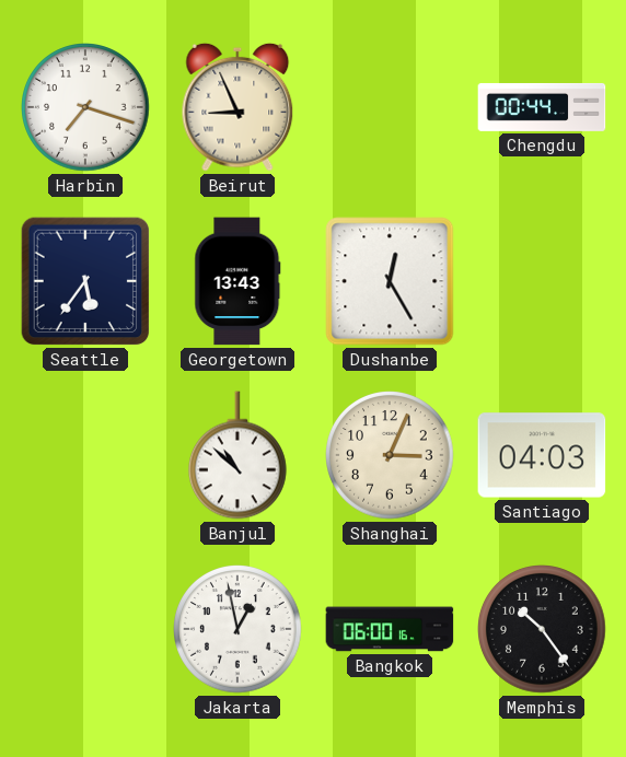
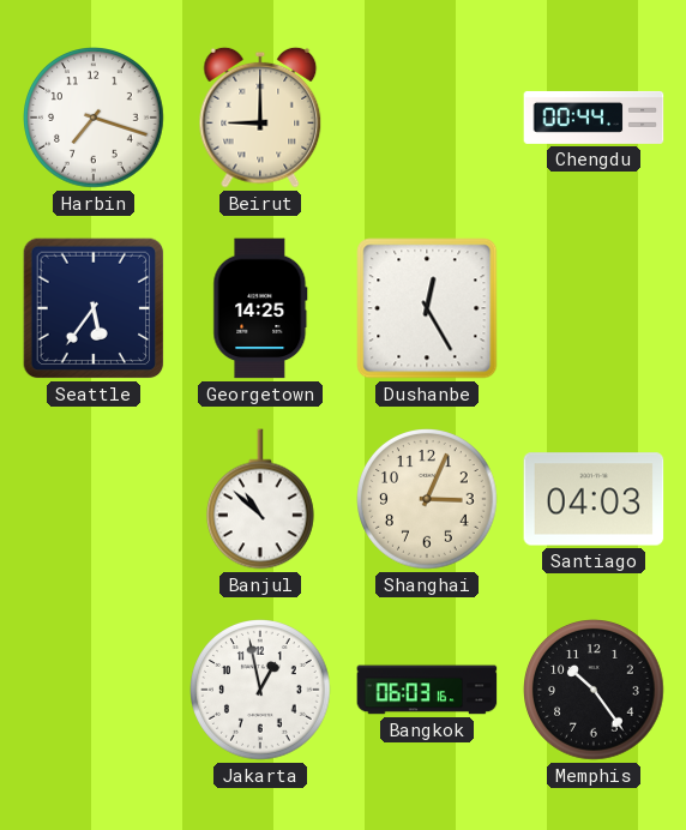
Beirut: 8:56 -> 9:00 (260, 118)
Georgetown: 13:43 -> 14:25 (260, 308)
Bangkok: 06:00 -> 06:03 (427, 690)
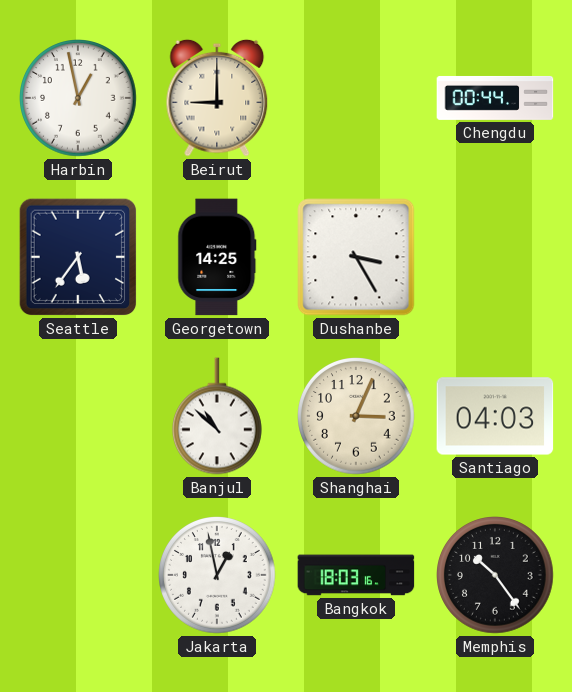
Harbin: 7:18 -> 12:58 (79, 99)
Dushanbe: 12:25 -> 3:25 (356, 257)
Bangkok: 06:03 -> 18:03 (356, 575)
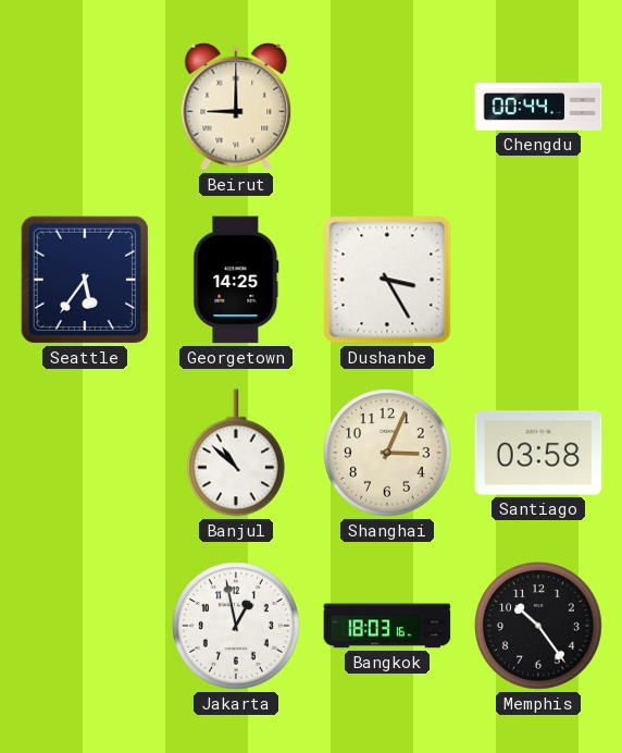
Harbin: 12:58 -> none (79, 99)
Santiago: 04:03 -> 03:58 (538, 453)
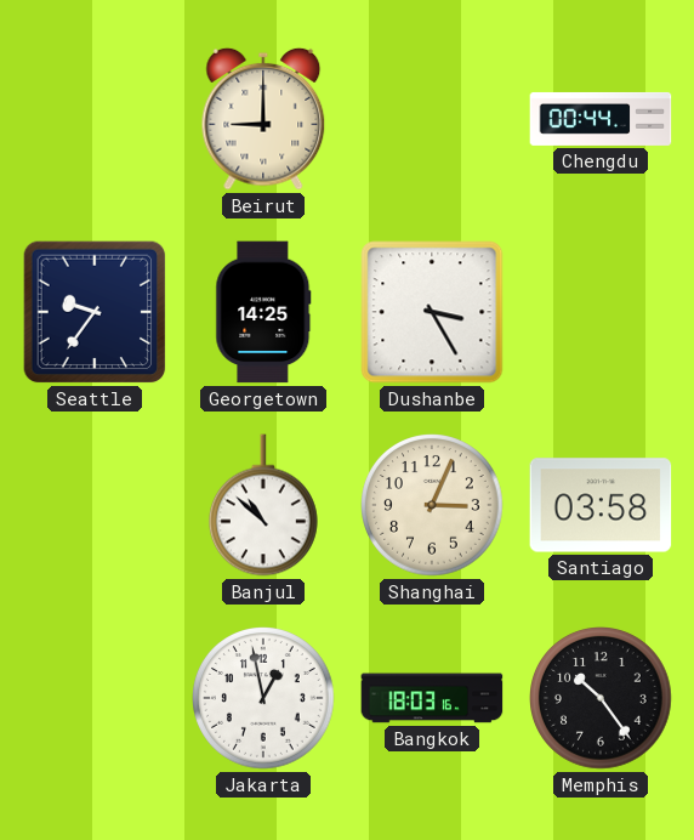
Seattle: 5:36 -> 9:36 (95, 312)
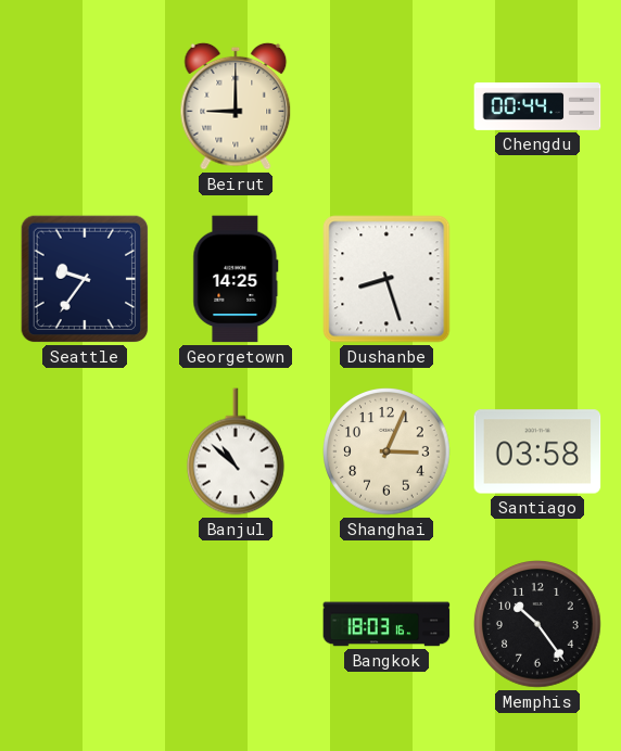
Dushanbe: 3:25 -> 8:27 (386, 279)
Jakarta: 12:58 -> none (264, 699)
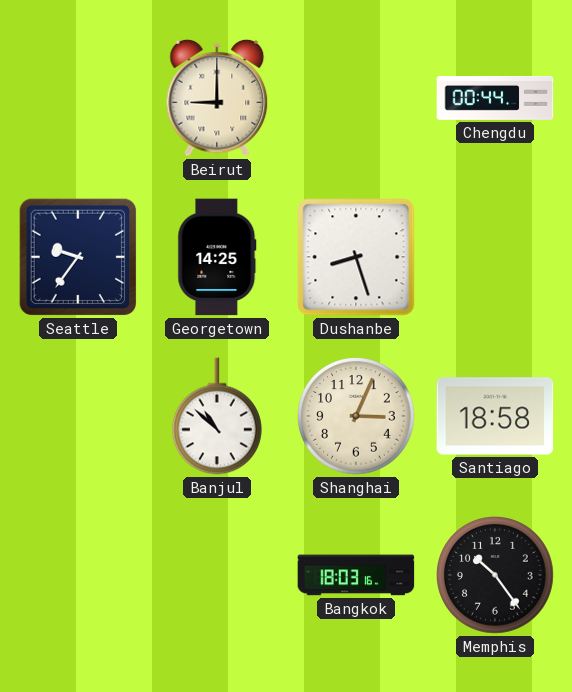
Santiago: 03:58 -> 18:58 (495, 416)
